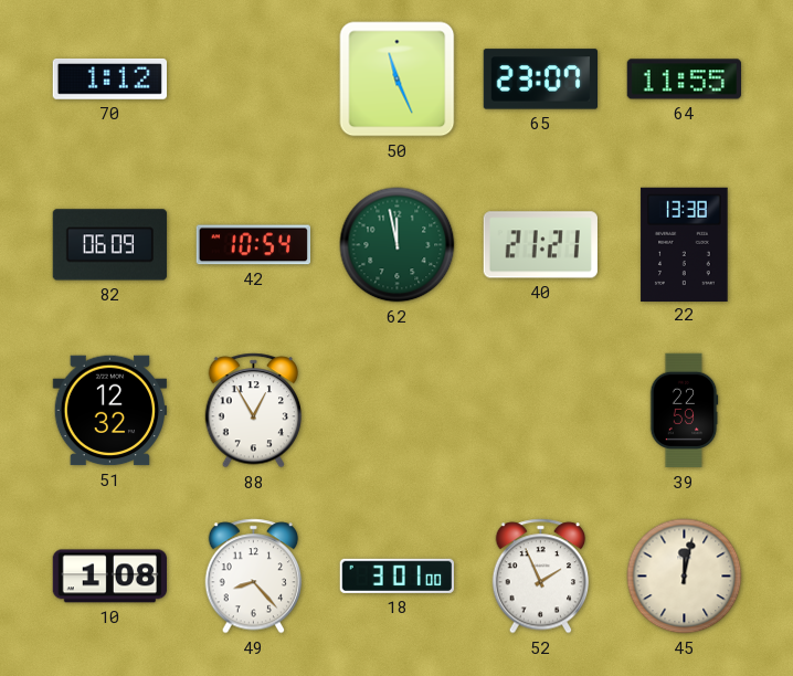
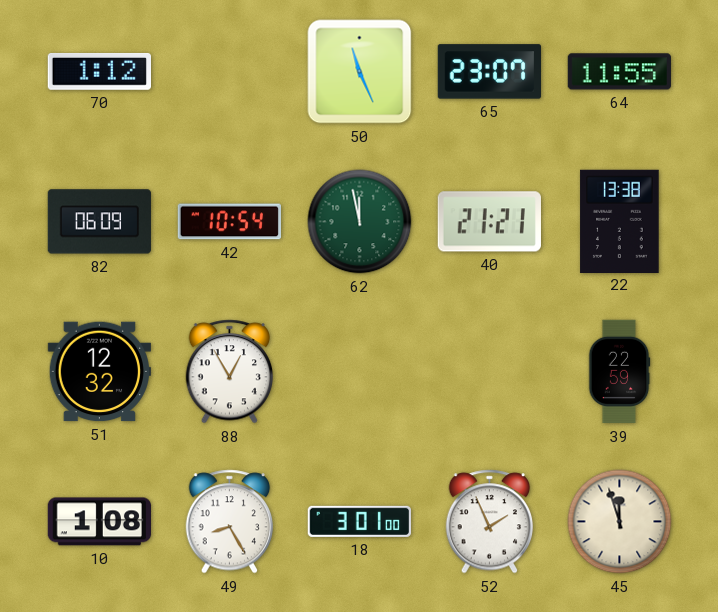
49: 8:23 -> 8:25 (230, 522)
45: 12:02 -> 11:57 (620, 522)
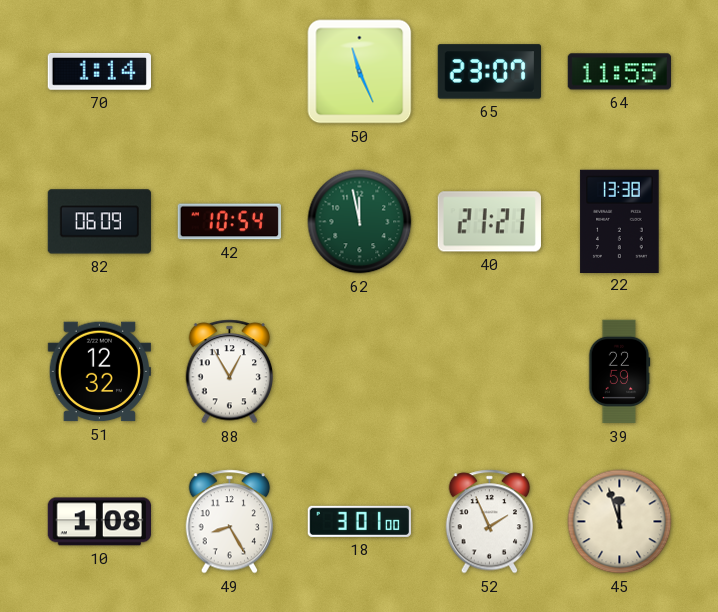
70: 1:12 -> 1:14 (99, 71)
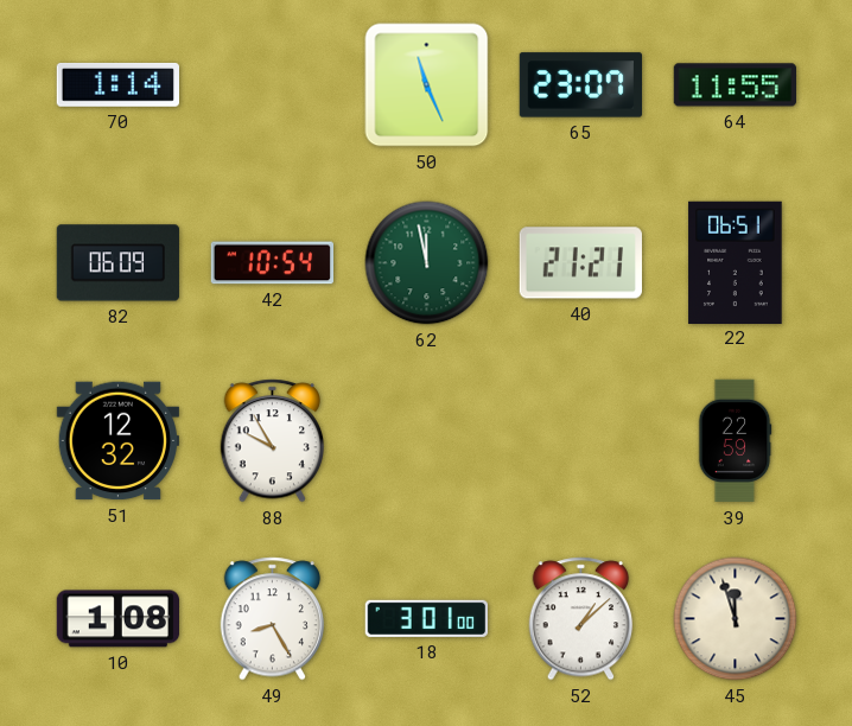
22: 13:38 -> 06:51 (736, 262)
88: 12:55 -> 9:55 (273, 441)
52: 1:56 -> 1:08 (581, 619)
